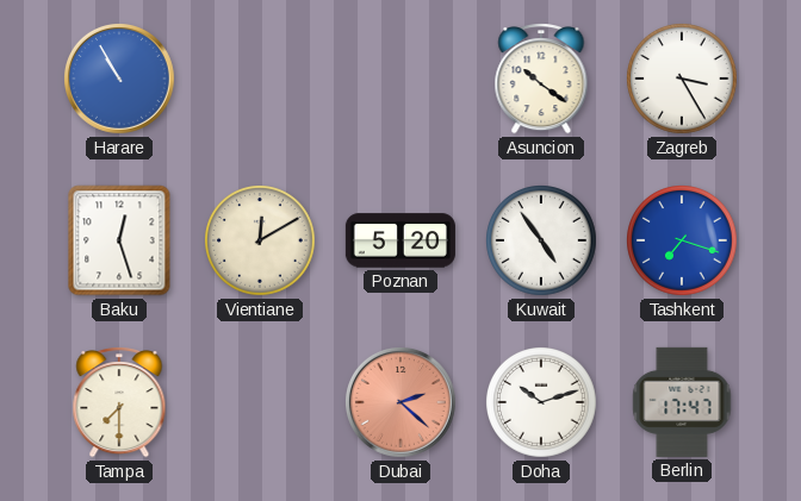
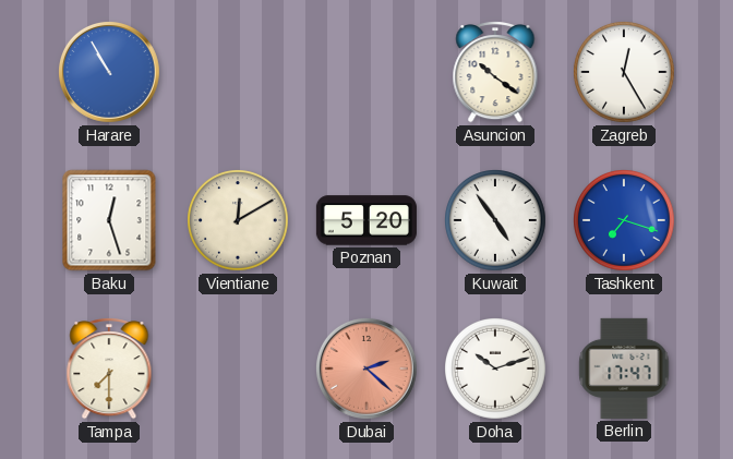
Zagreb: 3:25 -> 12:25 (625, 73)
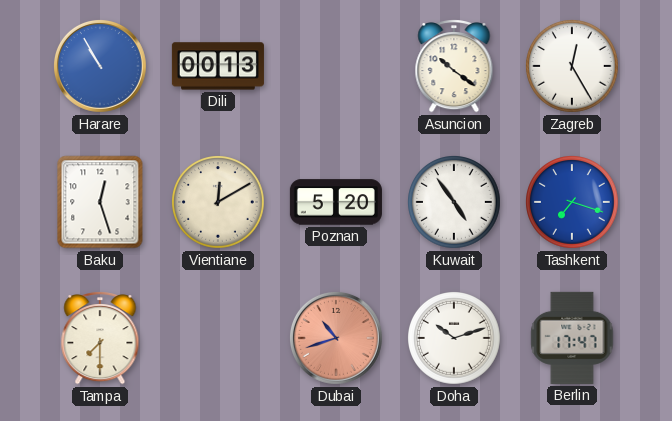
Dili: none -> 00:13 (218, 66)
Dubai: 2:22 -> 10:42 (336, 338)
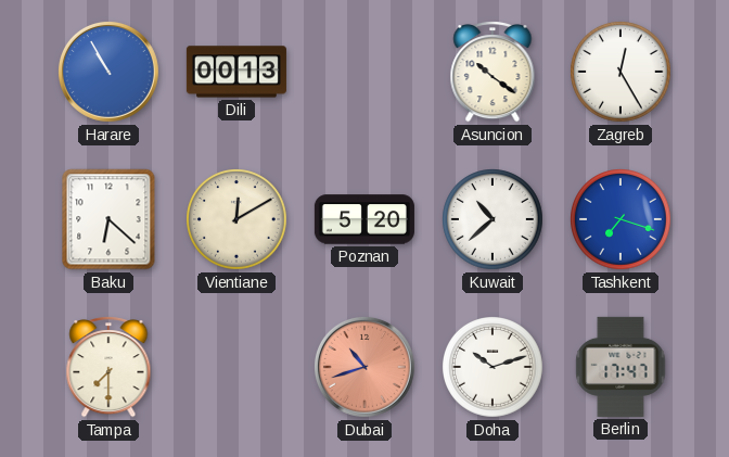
Baku: 12:27 -> 6:22 (108, 219)
Kuwait: 4:54 -> 10:38 (494, 220)
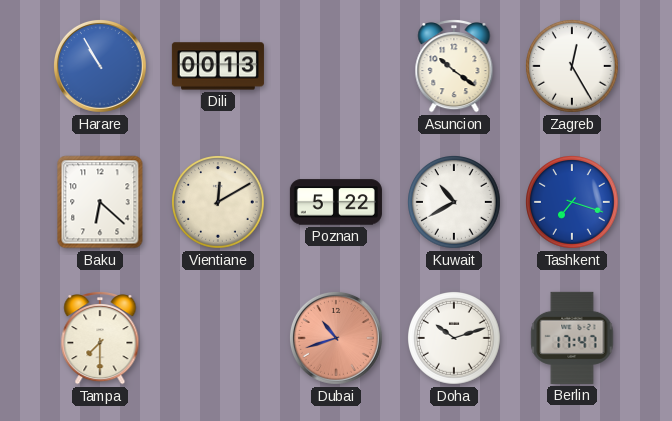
Poznan: 5:20 -> 5:22 (336, 202)
Kuwait: 10:38 -> 10:40 (455, 203)
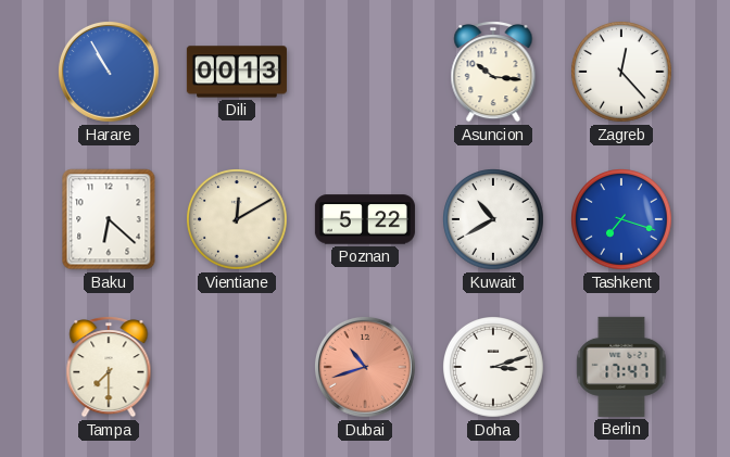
Asuncion: 10:21 -> 10:16 (493, 73)
Zagreb: 12:25 -> 12:23 (622, 73)
Doha: 10:12 -> 3:12 (494, 368)
